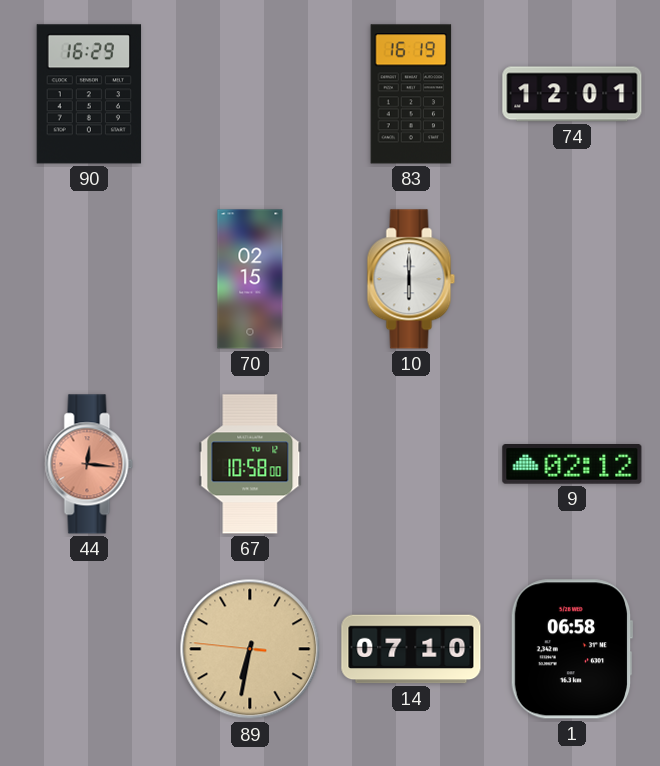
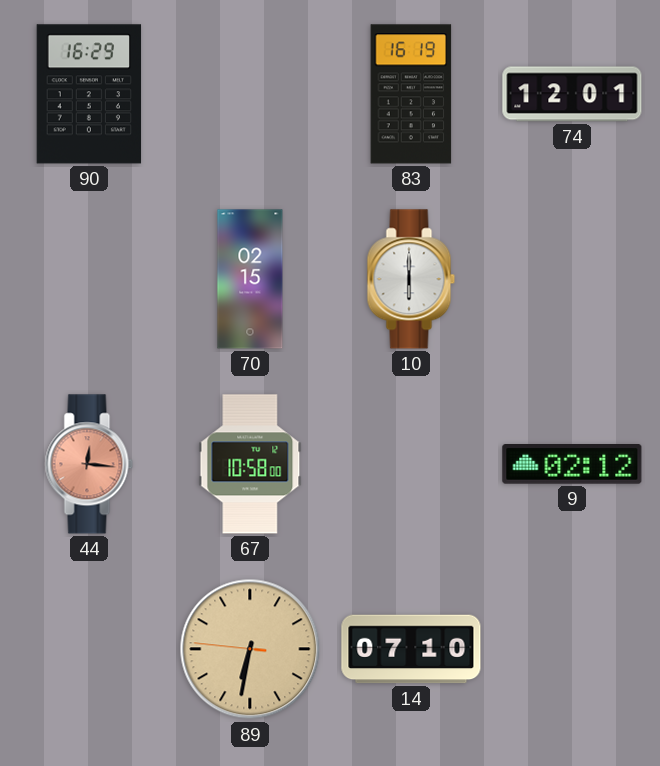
1: 06:58 -> none (572, 649)
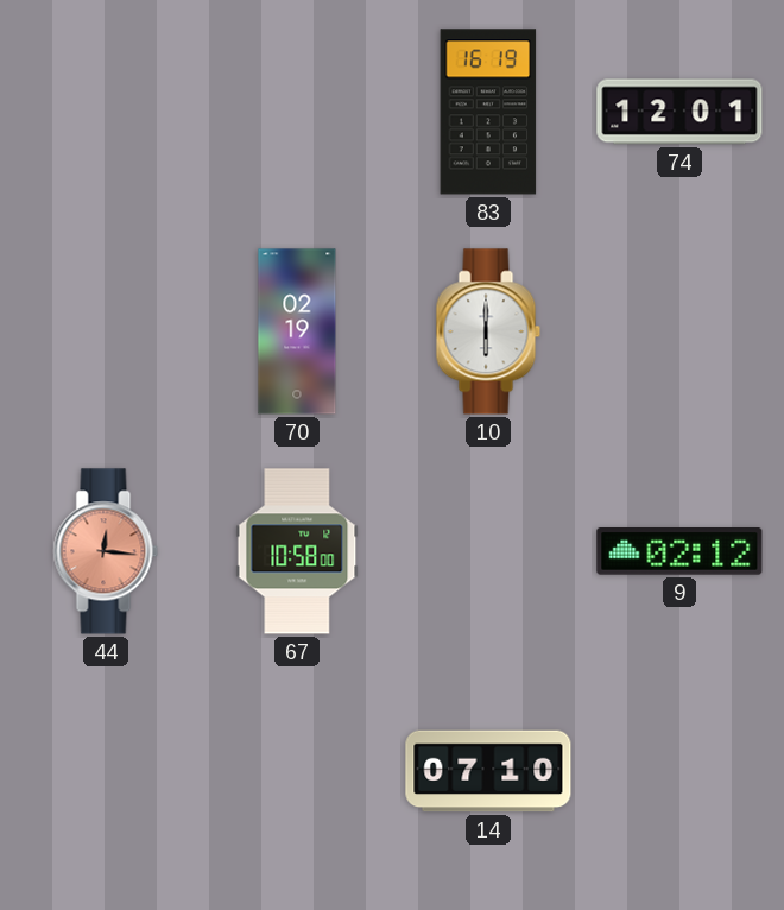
90: 16:29 -> none (89, 94)
70: 02:15 -> 02:19 (297, 331)
89: 6:31 -> none (250, 649)
